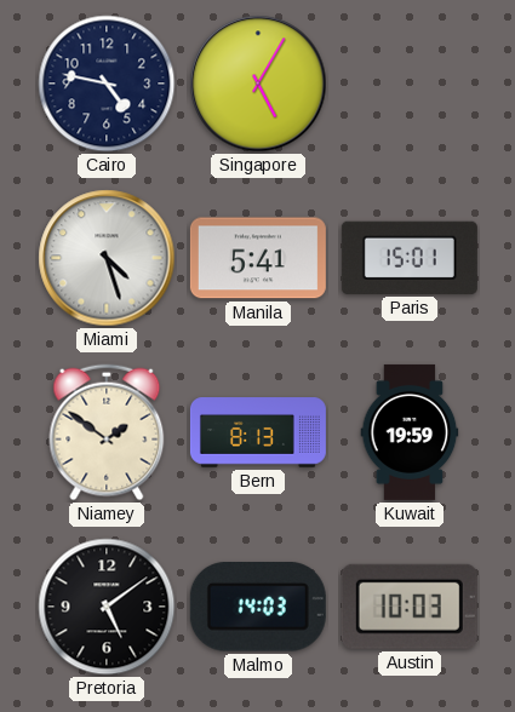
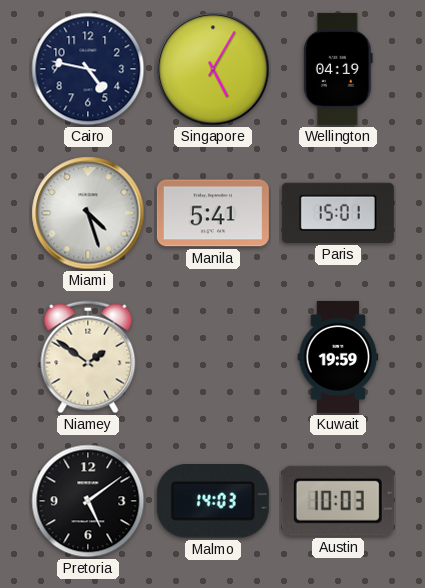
Wellington: none -> 04:19 (338, 69)
Bern: 8:13 -> none (258, 432)
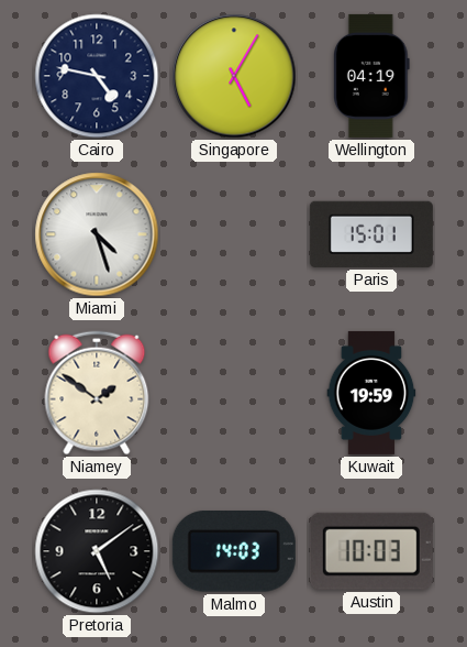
Manila: 5:41 -> none (213, 213)
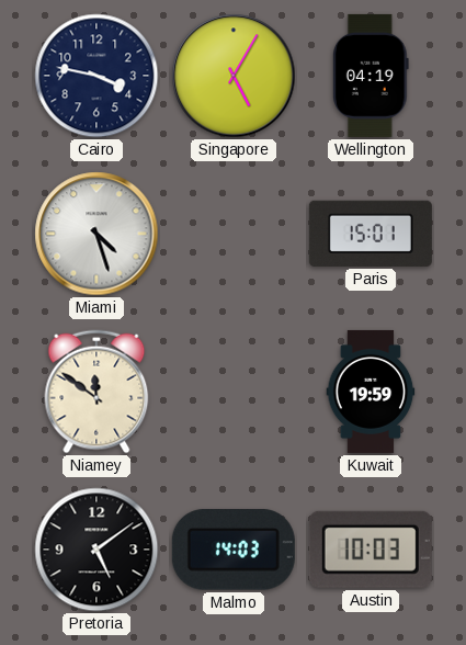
Cairo: 4:47 -> 3:47 (96, 76)
Niamey: 1:51 -> 11:51 (96, 392)
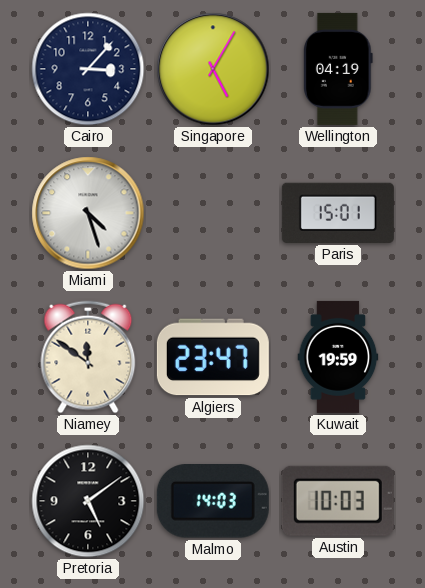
Cairo: 3:47 -> 3:07 (88, 69)
Algiers: none -> 23:47 (213, 357)
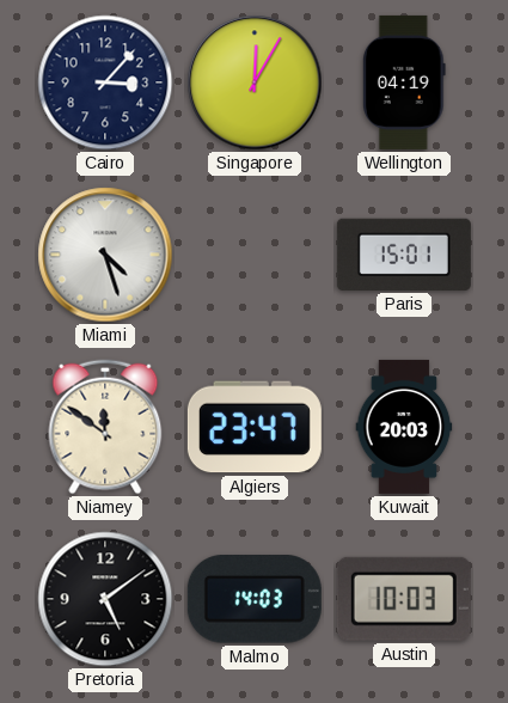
Singapore: 5:05 -> 12:05 (255, 82)
Kuwait: 19:59 -> 20:03 (404, 427)
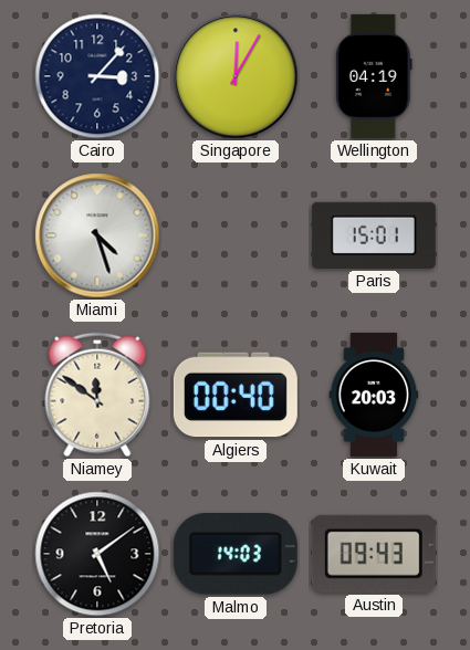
Algiers: 23:47 -> 00:40 (236, 395)
Austin: 10:03 -> 09:43 (374, 554)
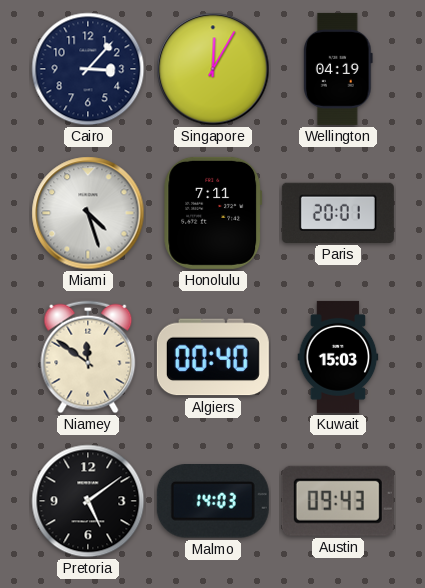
Honolulu: none -> 7:11 (213, 213)
Paris: 15:01 -> 20:01 (338, 213)
Kuwait: 20:03 -> 15:03 (338, 357)
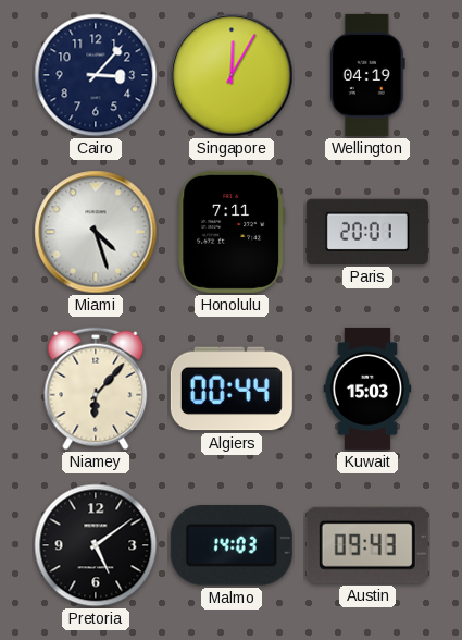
Niamey: 11:51 -> 6:07 (96, 389)
Algiers: 00:40 -> 00:44 (232, 389)
